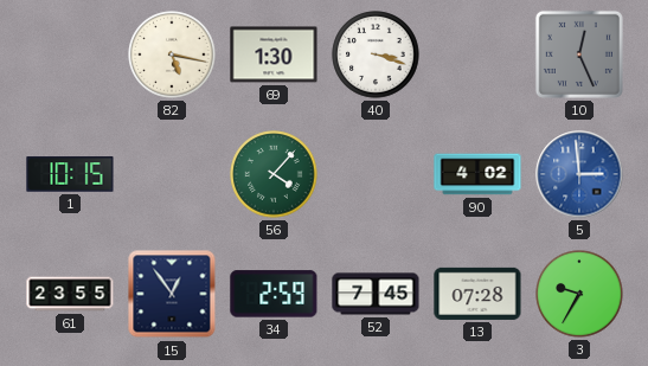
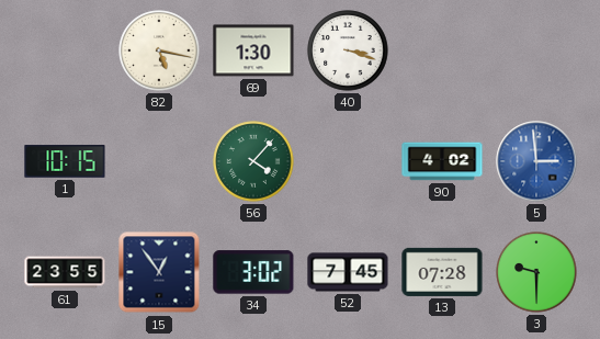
10: 12:26 -> none (579, 54)
34: 2:59 -> 3:02 (253, 272)
3: 9:35 -> 9:30 (536, 272)
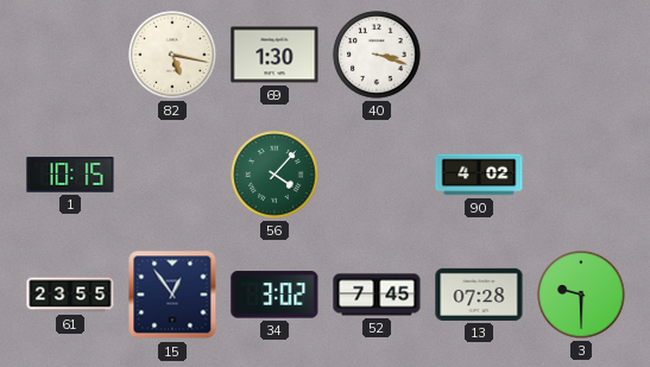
5: 2:59 -> none (536, 161)
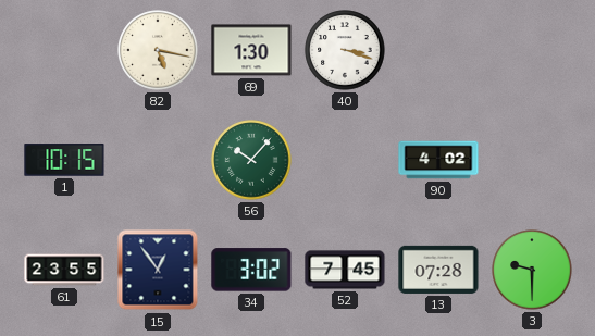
56: 4:07 -> 10:07 (251, 160)
